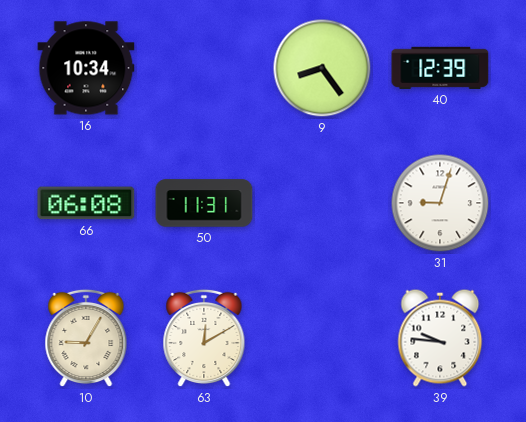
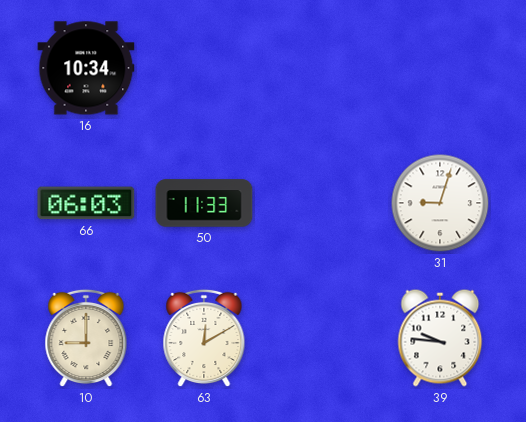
9: 8:24 -> none (322, 68)
40: 12:39 -> none (440, 68)
66: 06:08 -> 06:03 (86, 203)
50: 11:31 -> 11:33 (204, 203)
10: 9:05 -> 9:00 (86, 338)
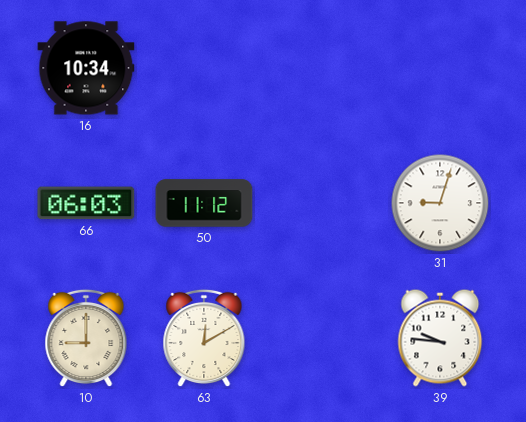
50: 11:33 -> 11:12 (204, 203)
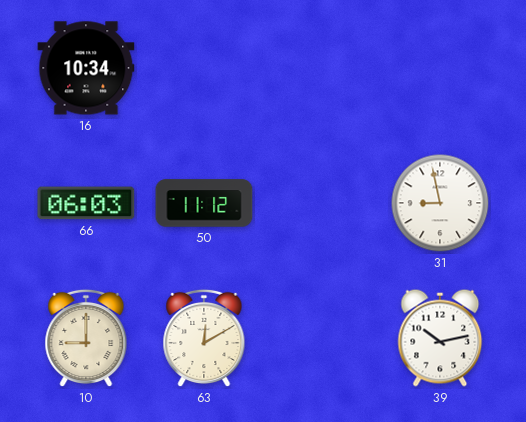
31: 9:03 -> 8:58 (440, 203)
39: 9:46 -> 10:13 (440, 338)
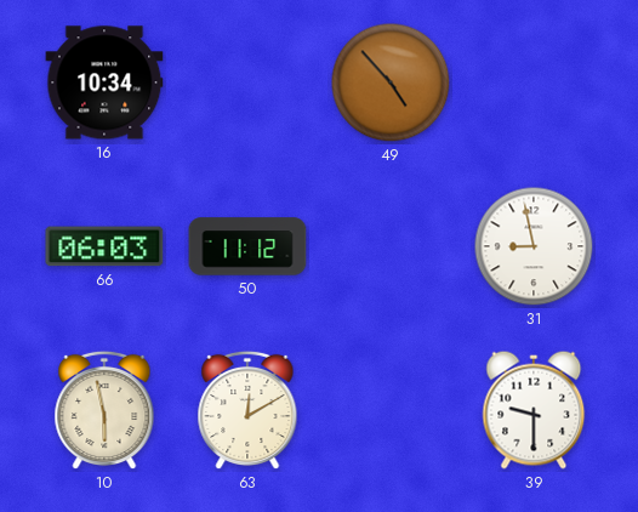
49: none -> 4:53 (391, 83)
10: 9:00 -> 5:58 (104, 410)
39: 10:13 -> 9:30 (534, 410)
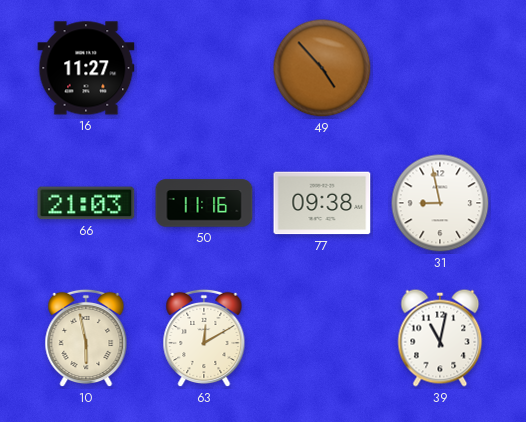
16: 10:34 -> 11:27 (86, 68)
66: 06:03 -> 21:03 (86, 203)
50: 11:12 -> 11:16 (204, 203)
77: none -> 09:38 (322, 203)
39: 9:30 -> 11:02 (440, 338)
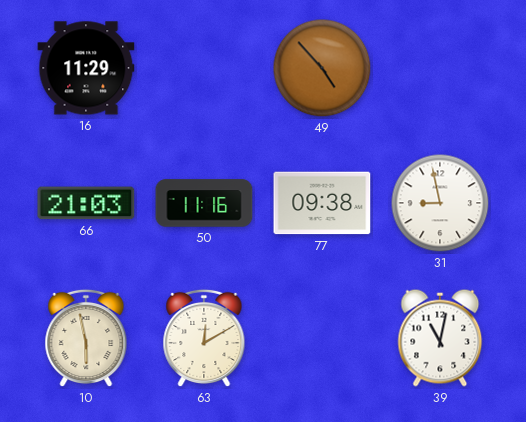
16: 11:27 -> 11:29 (86, 68)
